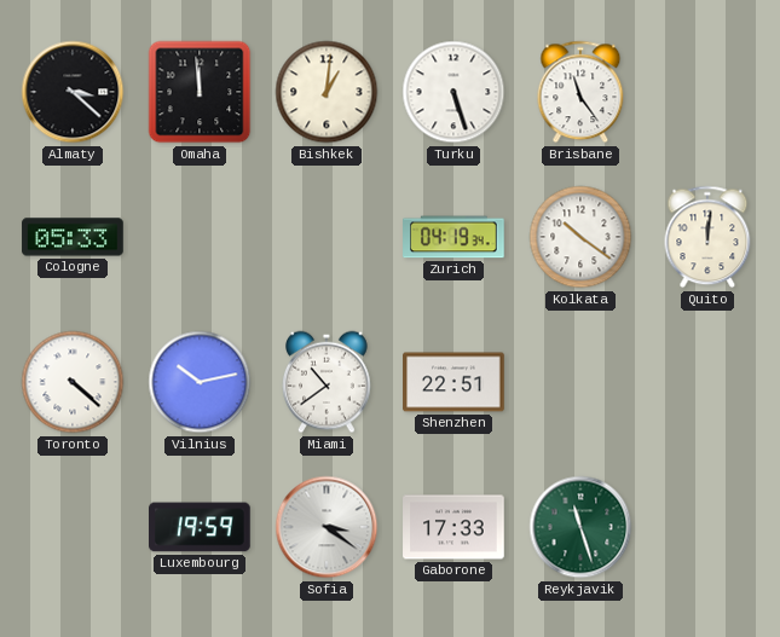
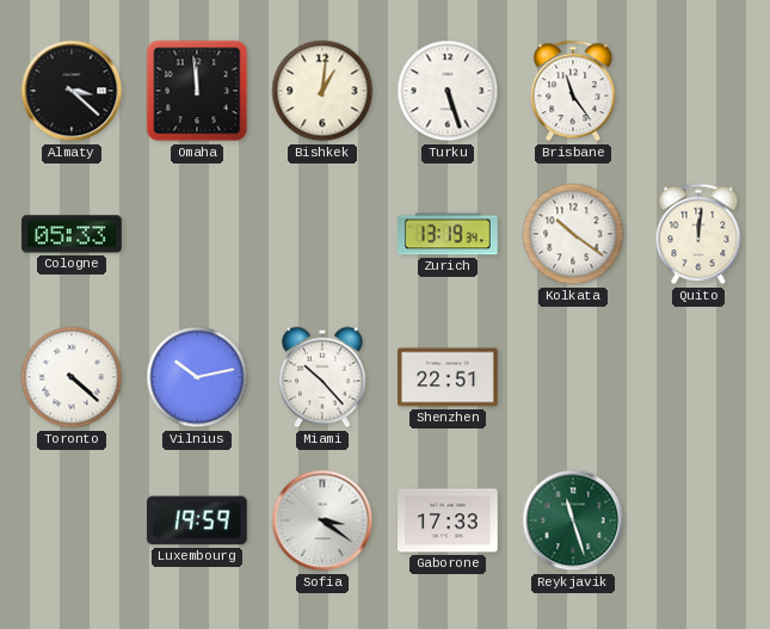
Zurich: 04:19 -> 13:19 (448, 234)
Miami: 10:39 -> 10:23 (324, 377)
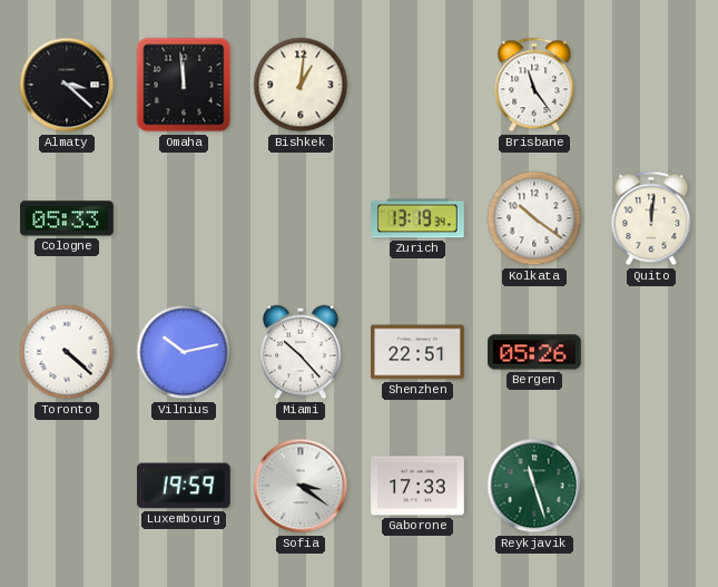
Turku: 5:27 -> none (448, 91)
Bergen: none -> 05:26 (534, 352)
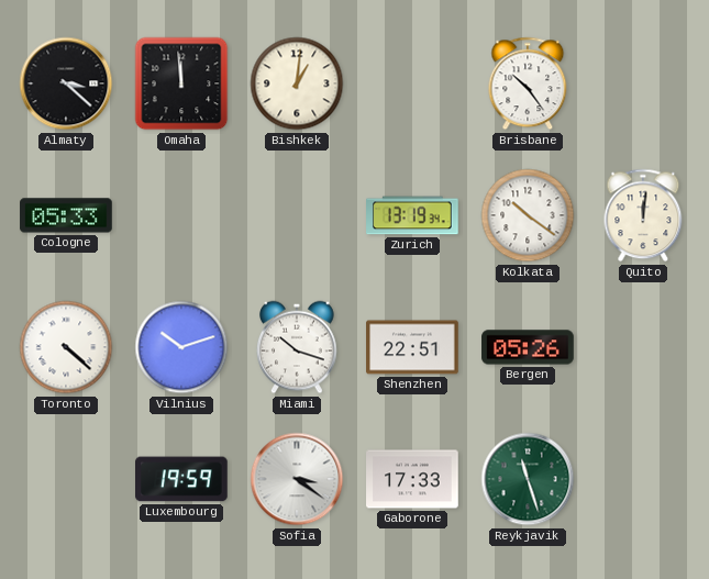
Brisbane: 11:24 -> 10:24 (528, 83)
Vilnius: 10:13 -> 10:12 (181, 347)
Miami: 10:23 -> 10:18 (298, 347)
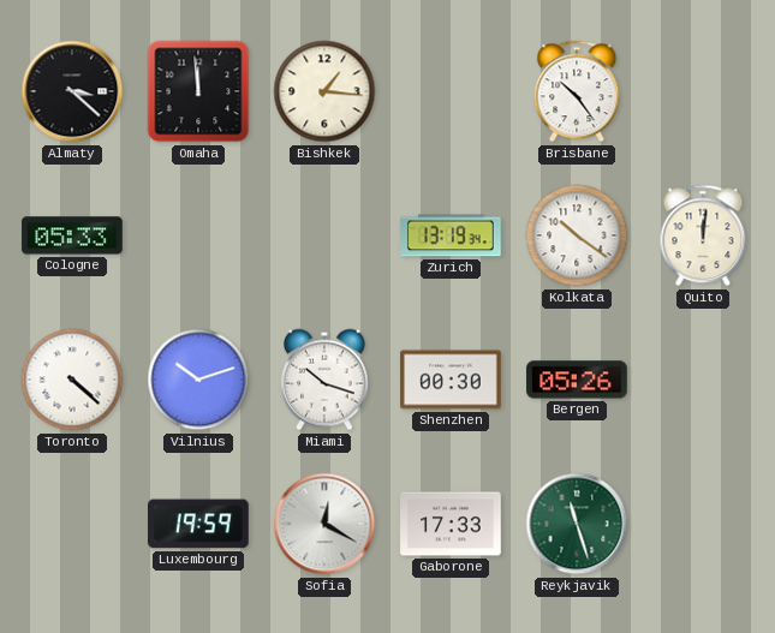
Bishkek: 1:01 -> 1:16 (324, 91)
Shenzhen: 22:51 -> 00:30 (451, 380)
Sofia: 3:21 -> 12:20 (324, 524)
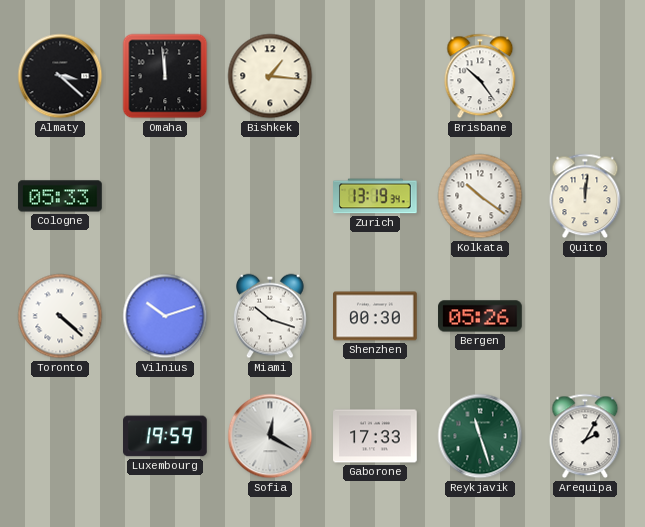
Arequipa: none -> 2:05 (585, 436)
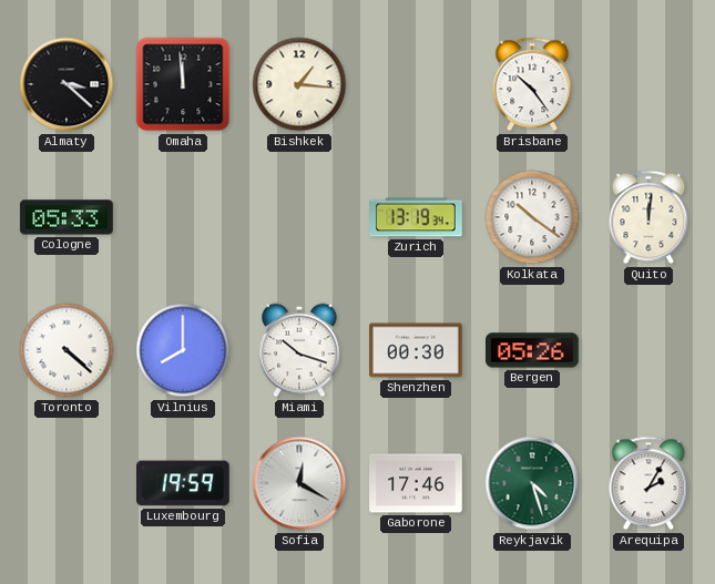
Vilnius: 10:12 -> 8:00 (183, 350)
Gaborone: 17:33 -> 17:46 (416, 483)
Reykjavik: 11:27 -> 4:27 (532, 483)
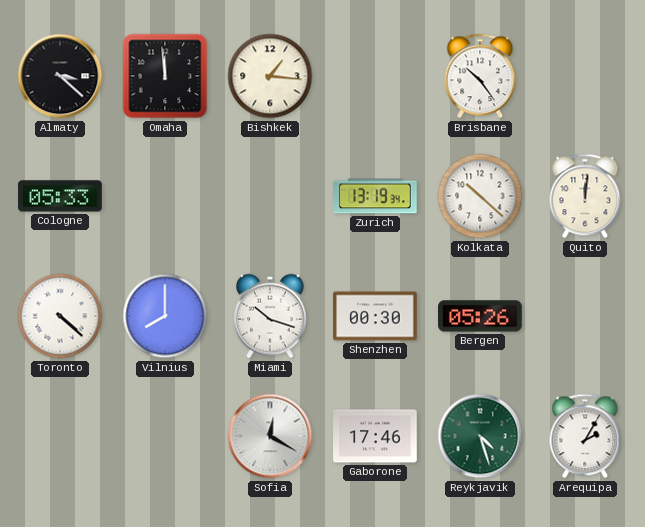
Kolkata: 10:21 -> 10:22 (480, 196)
Luxembourg: 19:59 -> none (184, 483)
